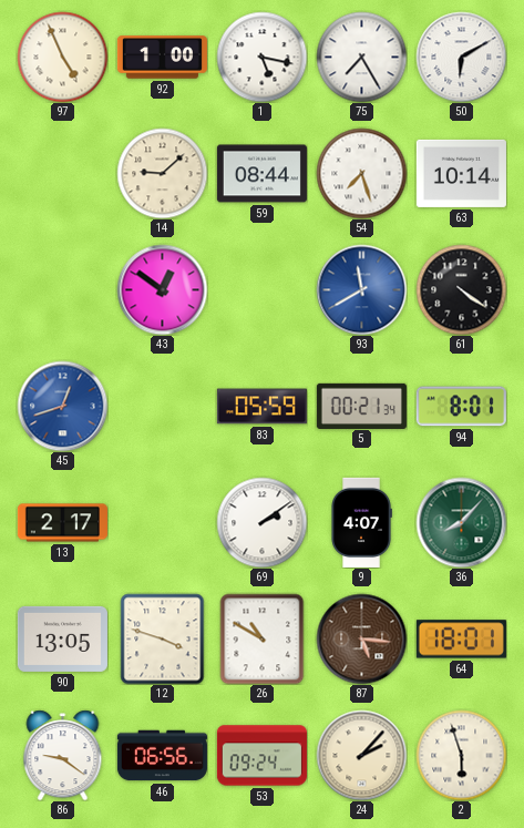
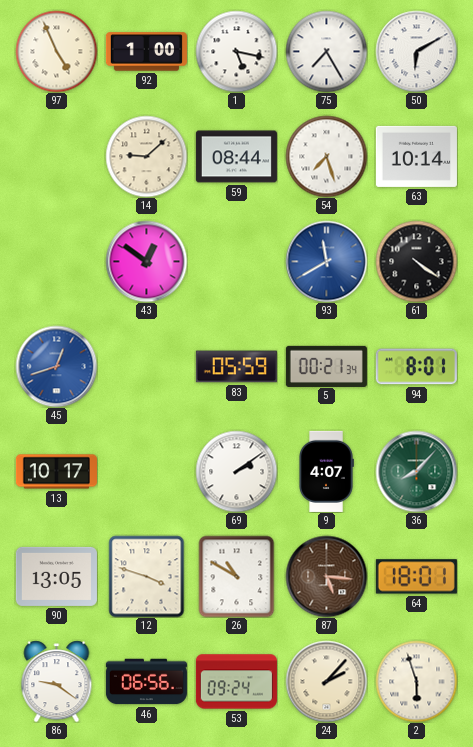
13: 2:17 -> 10:17 (56, 472)
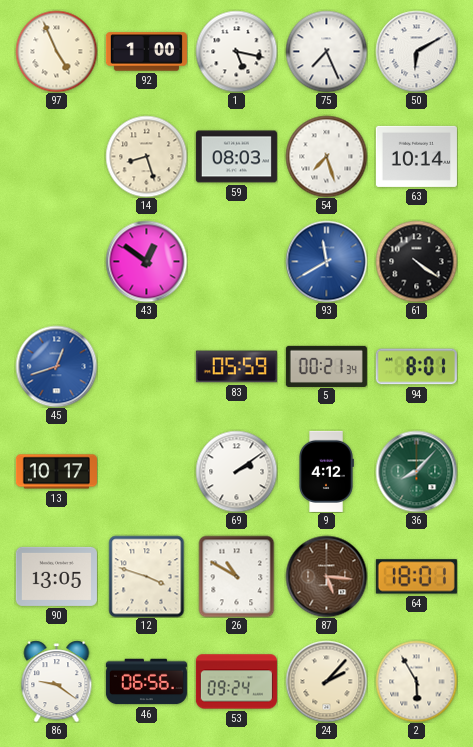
75: 7:25 -> 7:26 (326, 51)
14: 9:08 -> 8:27 (146, 156)
59: 08:44 -> 08:03 (236, 157)
9: 4:07 -> 4:12 (326, 471)
2: 5:57 -> 5:55 (416, 681)
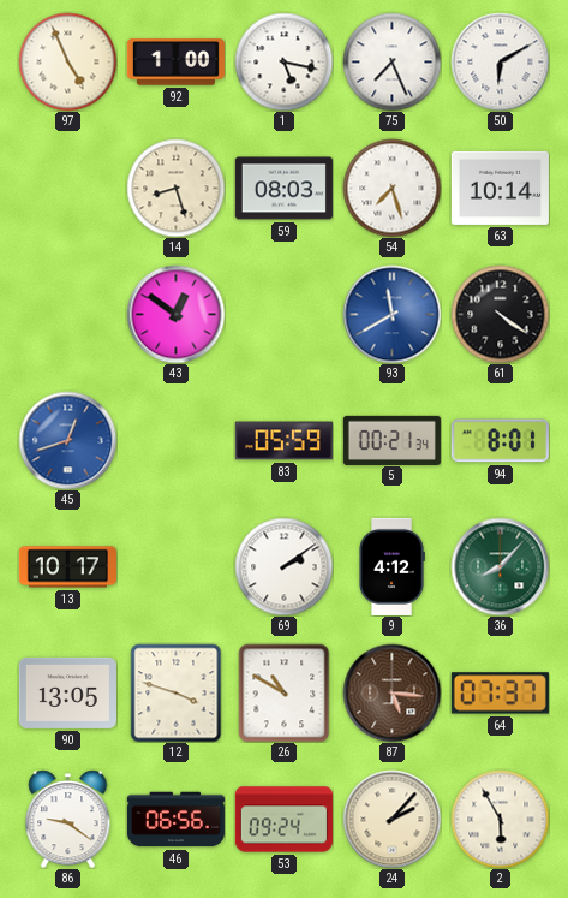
64: 18:01 -> 07:37 (500, 694)
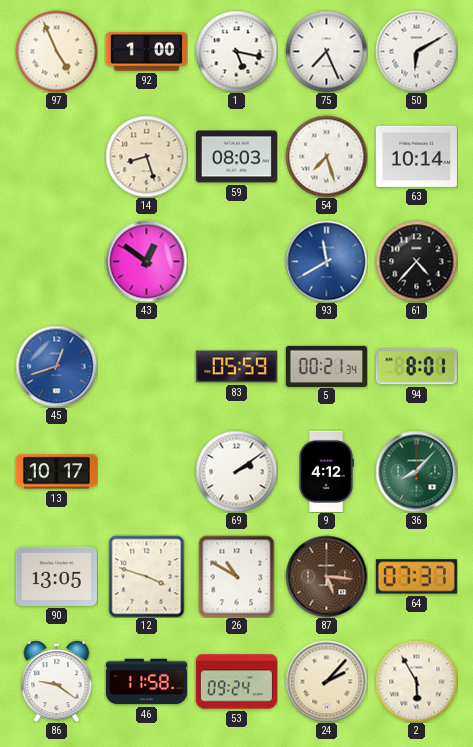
61: 4:21 -> 4:37 (416, 261)
46: 06:56 -> 11:58 (146, 682)
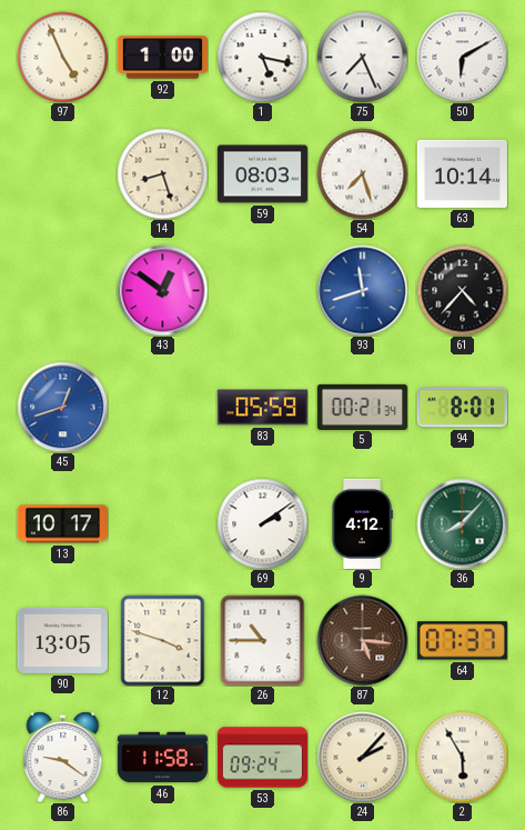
93: 11:40 -> 11:42 (362, 290)
26: 10:50 -> 10:45 (263, 640)
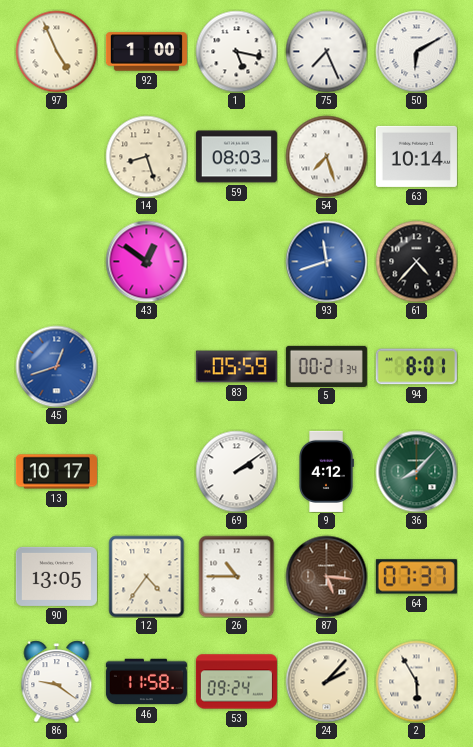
12: 3:48 -> 4:36 (147, 576)
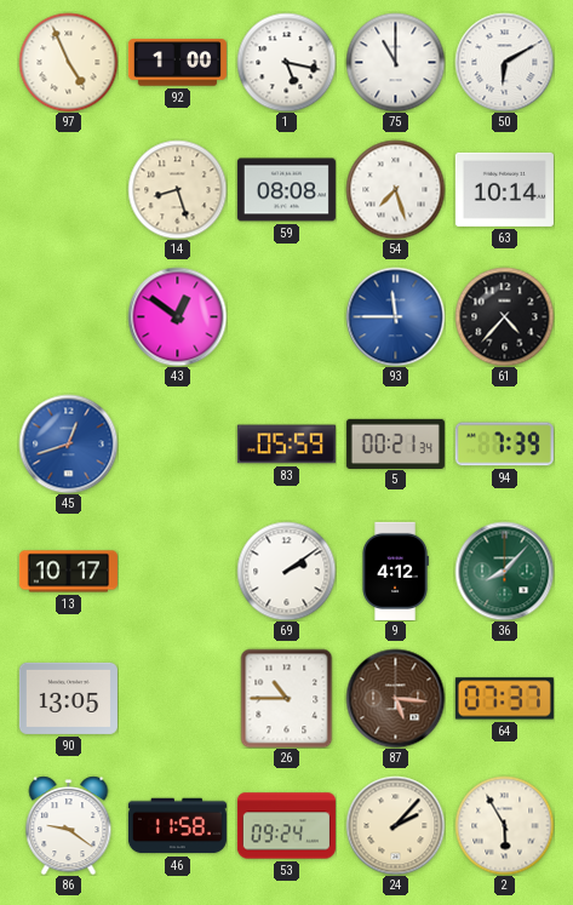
75: 7:26 -> 11:00 (395, 62)
59: 08:03 -> 08:08 (286, 190)
93: 11:42 -> 11:45 (395, 316)
94: 8:01 -> 7:39 (504, 445)
12: 4:36 -> none (147, 576)
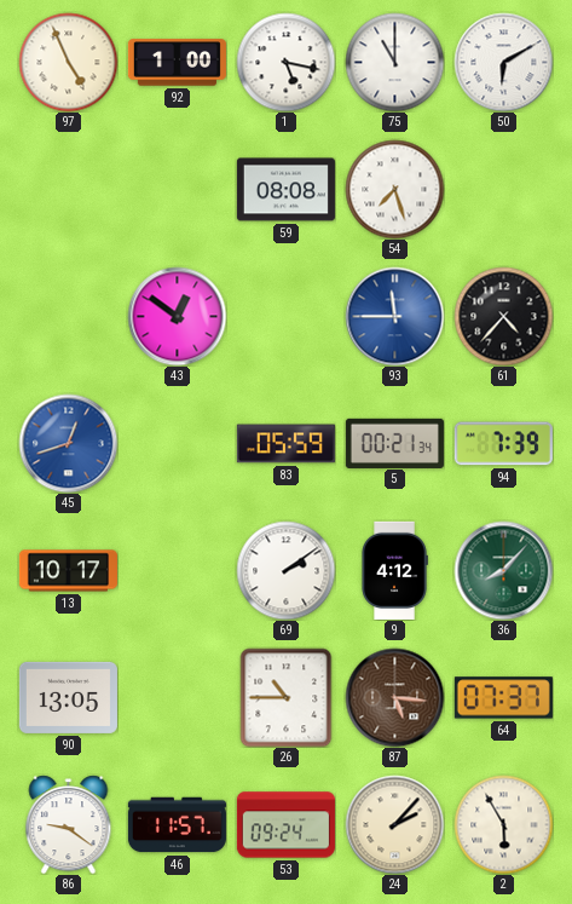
14: 8:27 -> none (177, 189)
63: 10:14 -> none (504, 189)
46: 11:58 -> 11:57 (177, 825)
